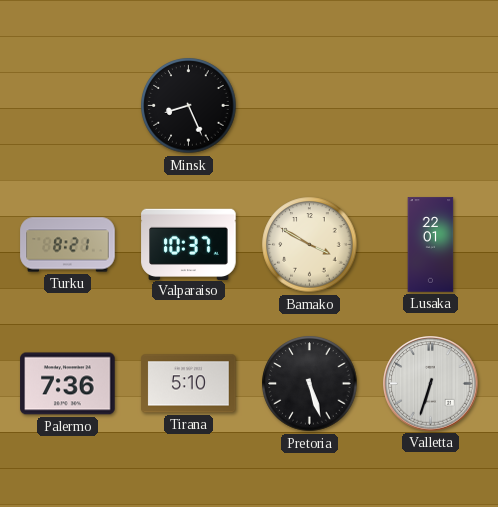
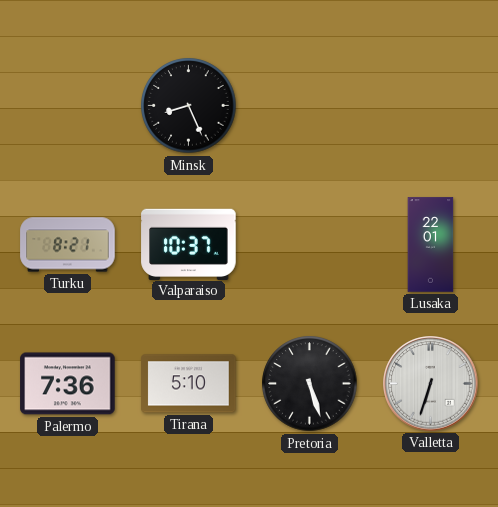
Bamako: 3:50 -> none (310, 245)
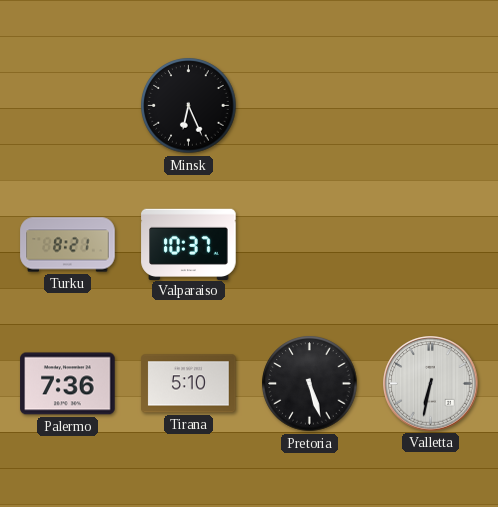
Minsk: 8:26 -> 6:26 (189, 106)
Lusaka: 22:01 -> none (431, 245)
Valletta: 6:33 -> 6:32 (431, 384)
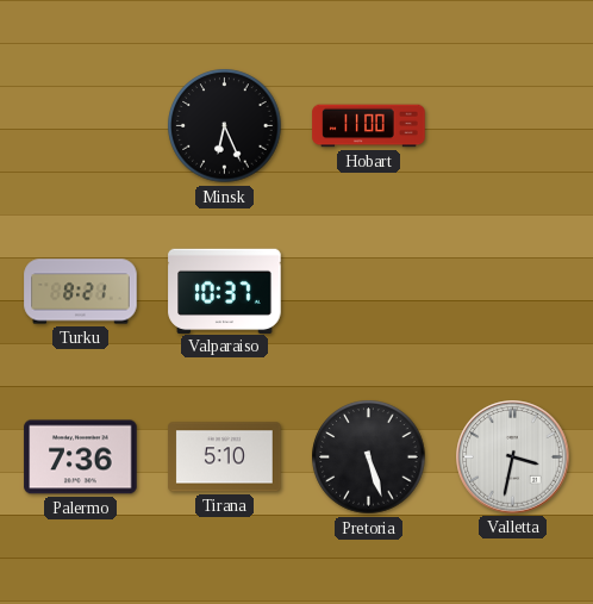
Hobart: none -> 11:00 (369, 126)
Valletta: 6:32 -> 3:32 (513, 457)
